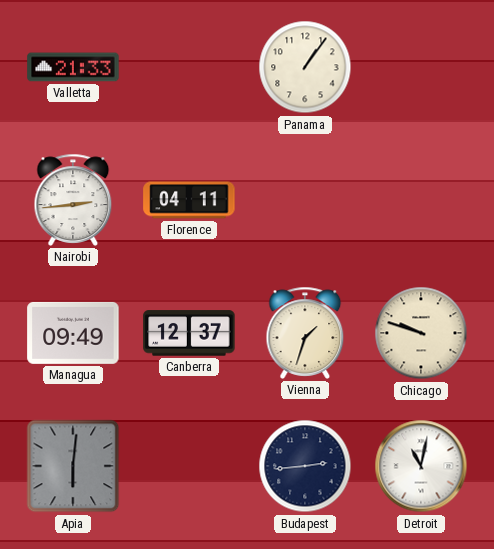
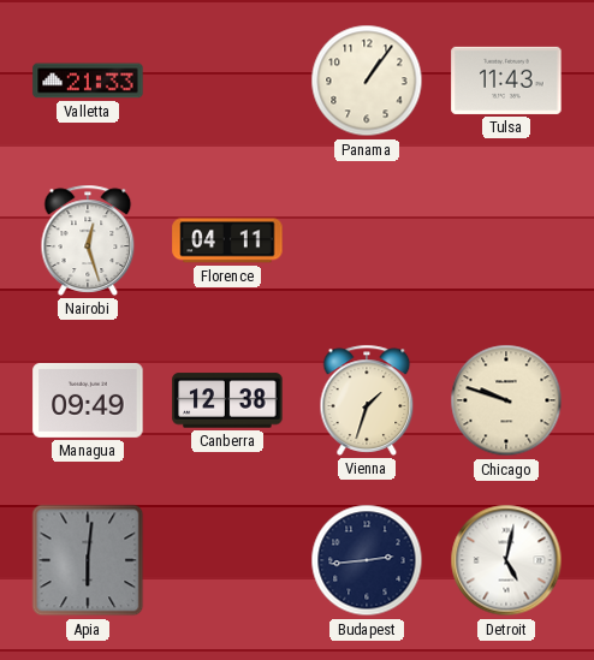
Tulsa: none -> 11:43 (506, 81)
Nairobi: 2:44 -> 12:27 (88, 240)
Canberra: 12:37 -> 12:38 (227, 400)
Detroit: 11:02 -> 5:02 (506, 560)
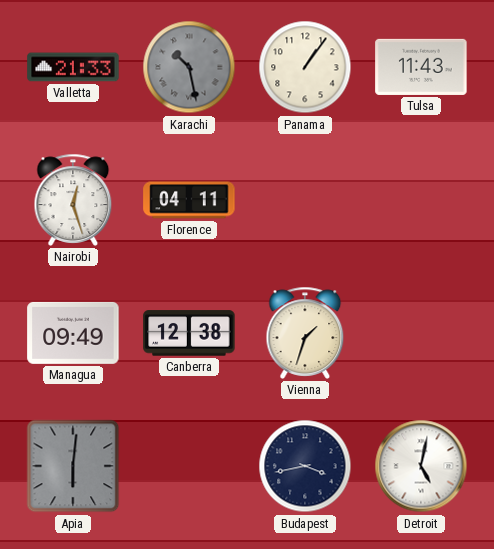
Karachi: none -> 10:28 (189, 67)
Chicago: 9:48 -> none (506, 400)
Budapest: 2:44 -> 3:43 (305, 466)
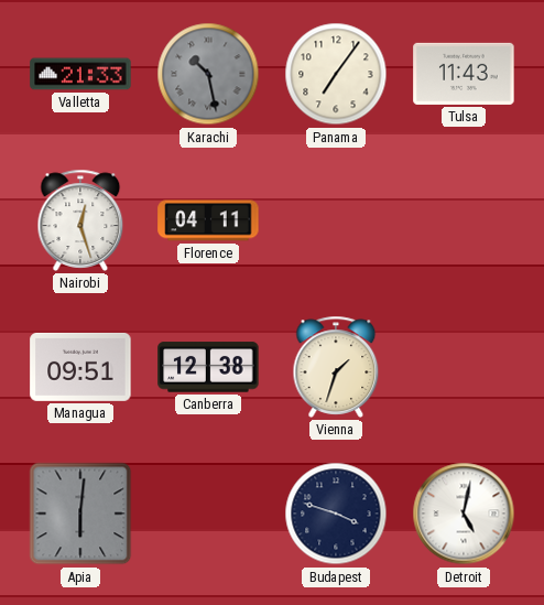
Panama: 1:06 -> 7:06 (336, 74)
Managua: 09:49 -> 09:51 (80, 367)
Budapest: 3:43 -> 3:48 (336, 514)
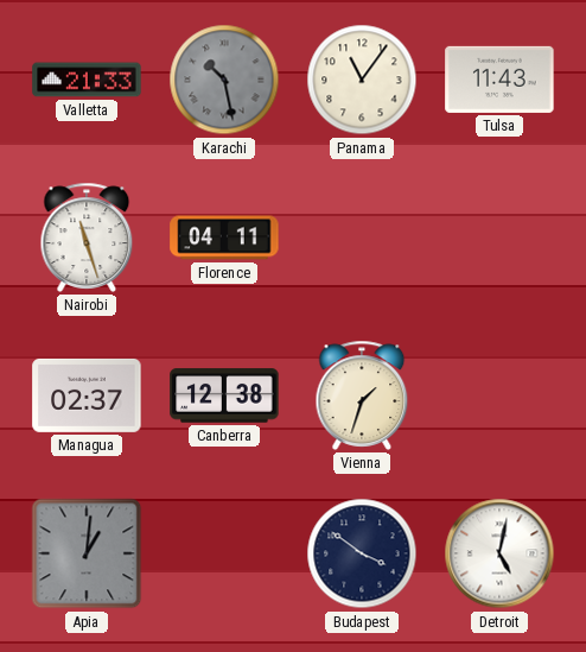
Panama: 7:06 -> 11:06 (362, 80)
Nairobi: 12:27 -> 11:27 (87, 238)
Managua: 09:51 -> 02:37 (87, 395)
Apia: 6:01 -> 1:01 (87, 553)
Budapest: 3:48 -> 3:51 (362, 553)
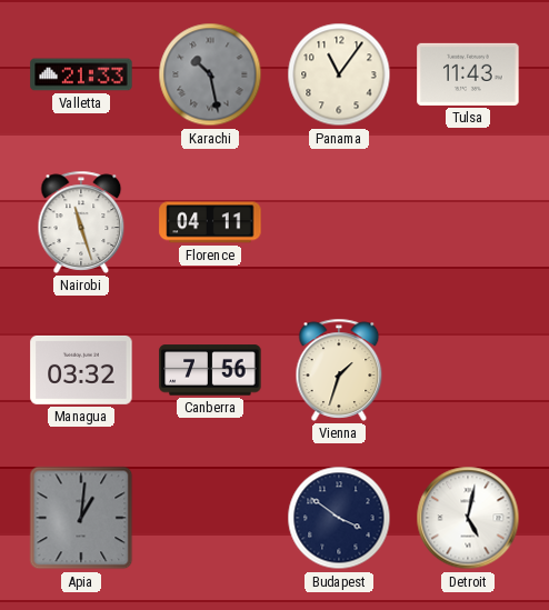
Managua: 02:37 -> 03:32 (81, 370)
Canberra: 12:38 -> 7:56 (210, 370)
